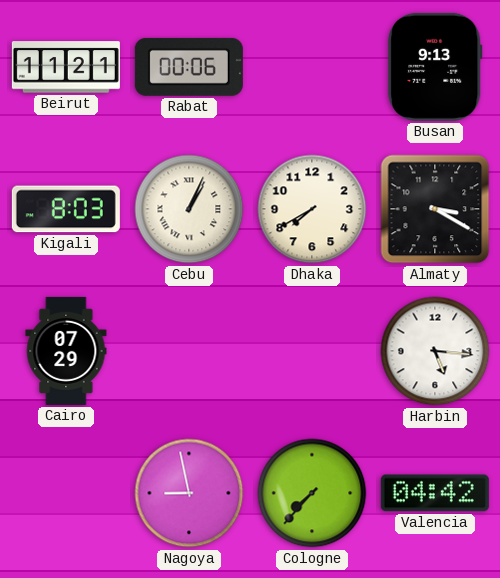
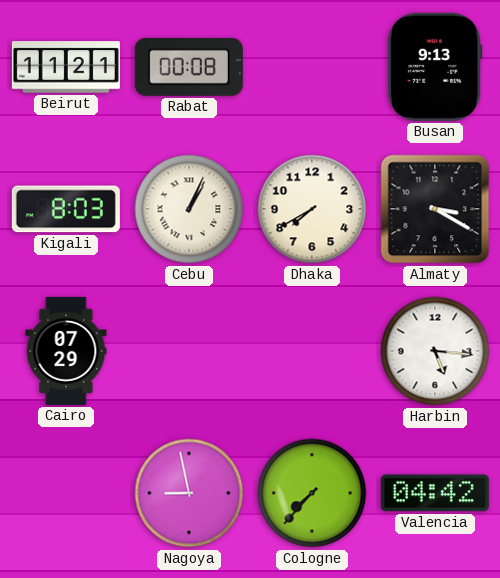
Rabat: 00:06 -> 00:08 (189, 67)
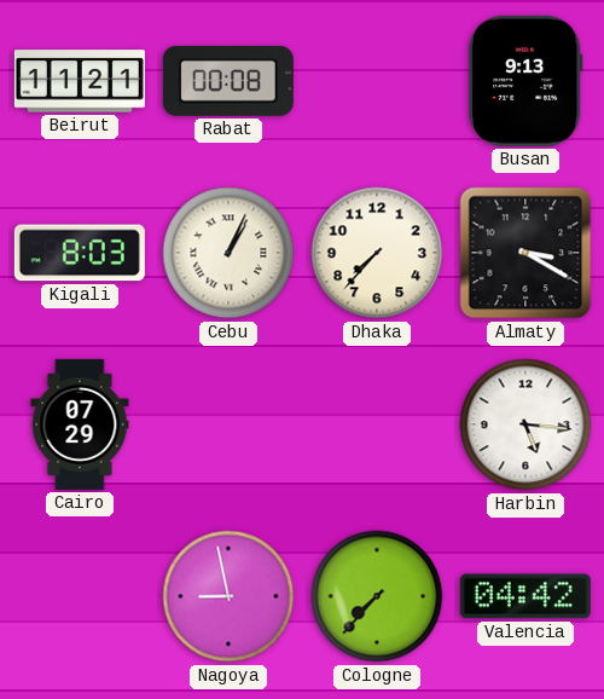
Dhaka: 7:40 -> 7:37 (377, 253)
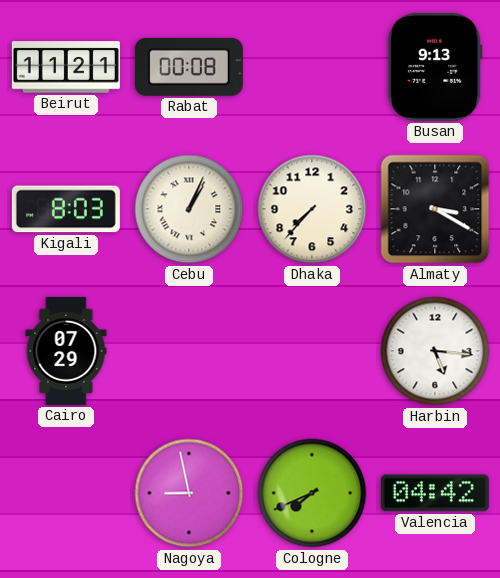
Cologne: 7:37 -> 7:41 (312, 493)
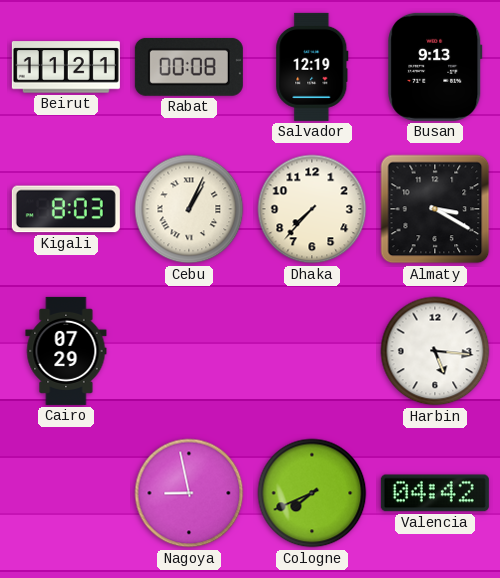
Salvador: none -> 12:19 (312, 67)
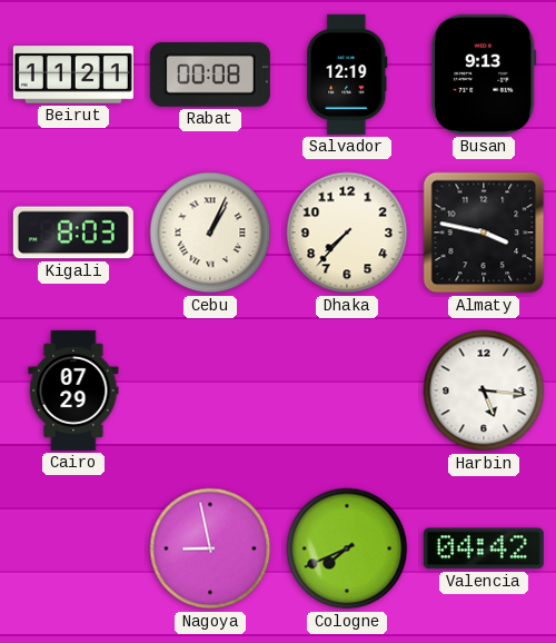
Almaty: 3:20 -> 3:47 (484, 233)
